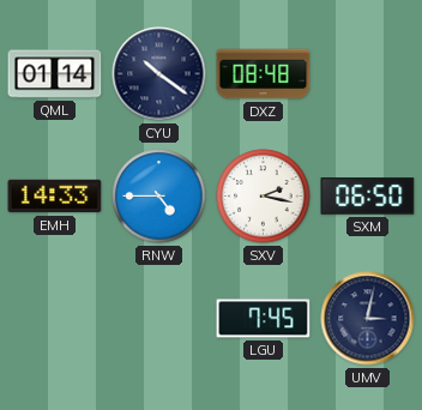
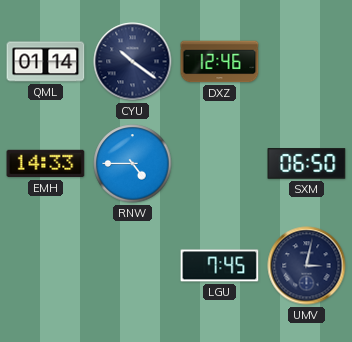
DXZ: 08:48 -> 12:46 (220, 62)
SXV: 2:17 -> none (264, 197)
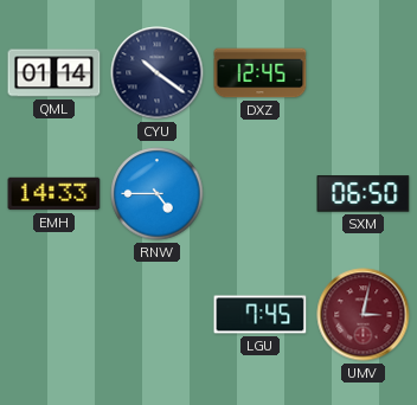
DXZ: 12:46 -> 12:45 (261, 73)
UMV dial: navy -> burgundy (364, 315)
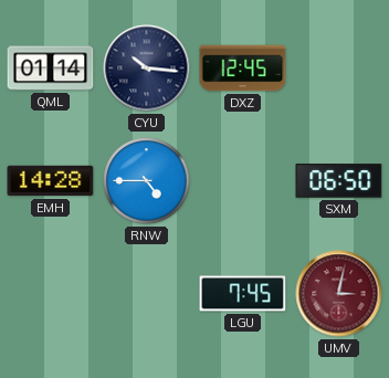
CYU: 10:21 -> 10:16 (147, 69)
EMH: 14:33 -> 14:28 (51, 181)
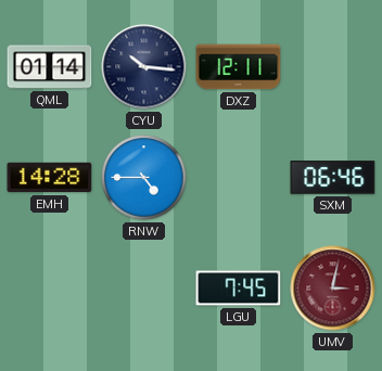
DXZ: 12:45 -> 12:11 (239, 67)
SXM: 06:50 -> 06:46 (333, 178)
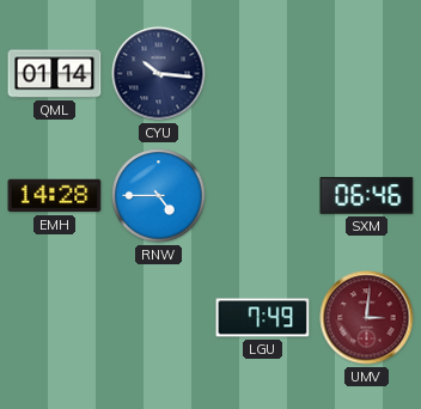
DXZ: 12:11 -> none (239, 67)
LGU: 7:45 -> 7:49 (263, 318)
UMV: 3:02 -> 3:01 (367, 318)
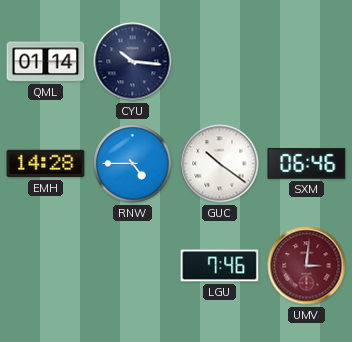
GUC: none -> 10:21 (220, 164)
LGU: 7:49 -> 7:46 (220, 266)
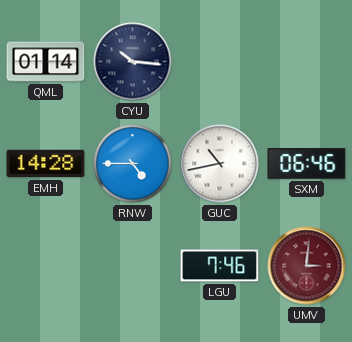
GUC: 10:21 -> 10:43 (220, 164)
